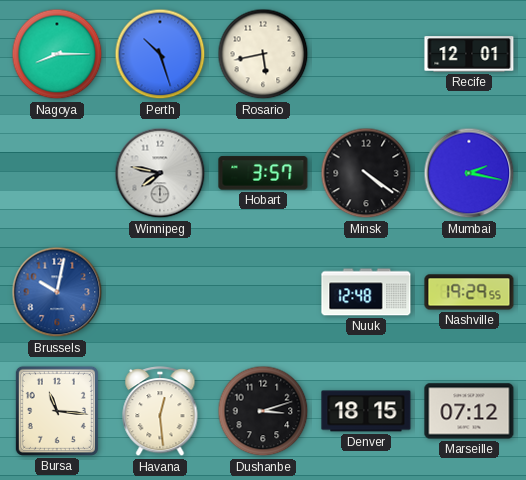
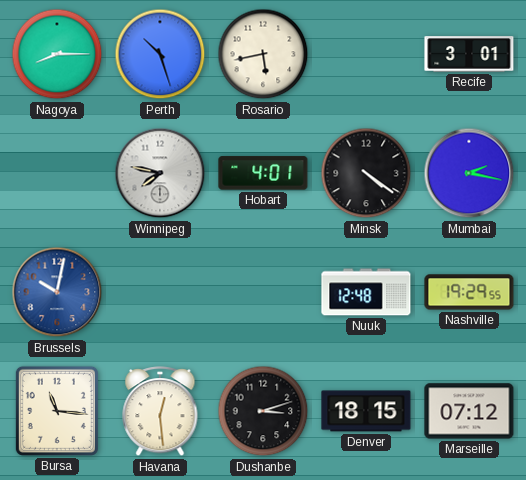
Recife: 12:01 -> 3:01 (469, 54)
Hobart: 3:57 -> 4:01 (263, 173)
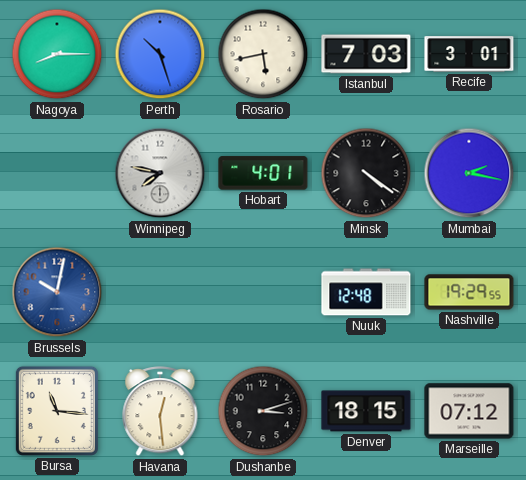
Istanbul: none -> 7:03 (366, 54)
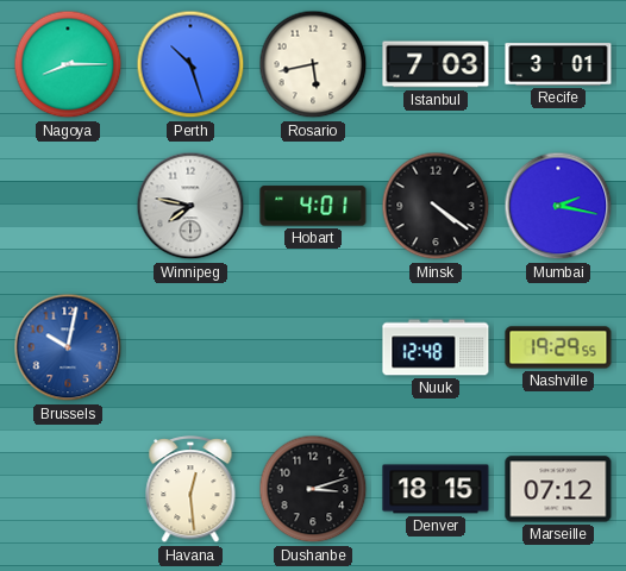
Bursa: 11:16 -> none (57, 411)
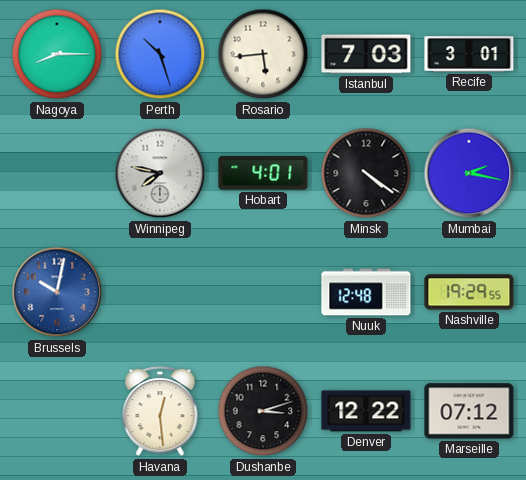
Rosario: 5:43 -> 5:44 (263, 54)
Denver: 18:15 -> 12:22 (366, 411)
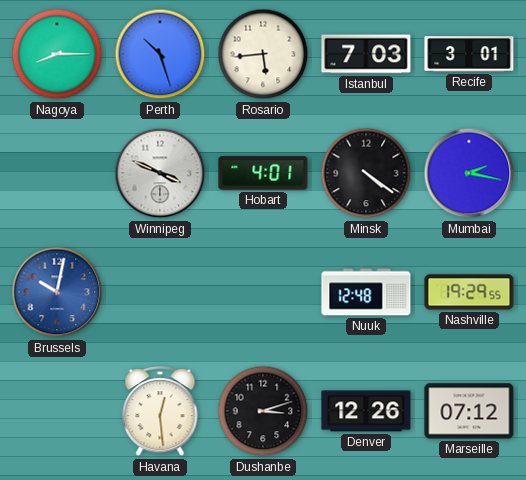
Winnipeg: 7:47 -> 3:49 (160, 173)
Denver: 12:22 -> 12:26 (366, 411)
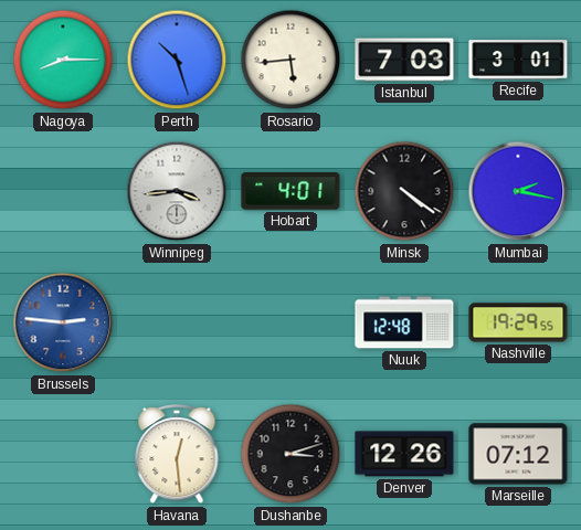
Winnipeg: 3:49 -> 3:44 (177, 191)
Brussels: 10:02 -> 2:46 (63, 322)
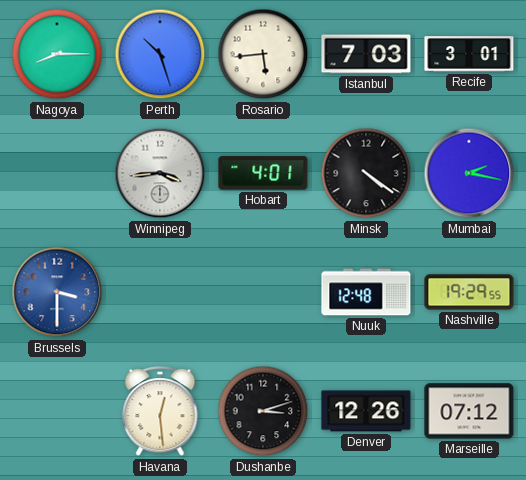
Brussels: 2:46 -> 3:30 (57, 292)
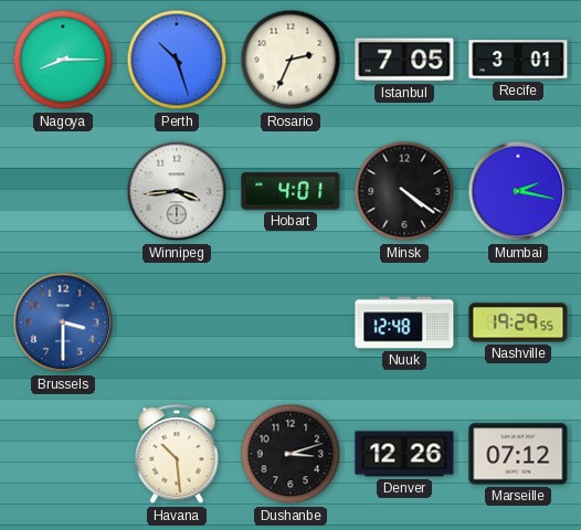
Rosario: 5:44 -> 2:34 (290, 60)
Istanbul: 7:03 -> 7:05 (404, 60)
Havana: 12:29 -> 10:29 (177, 455)
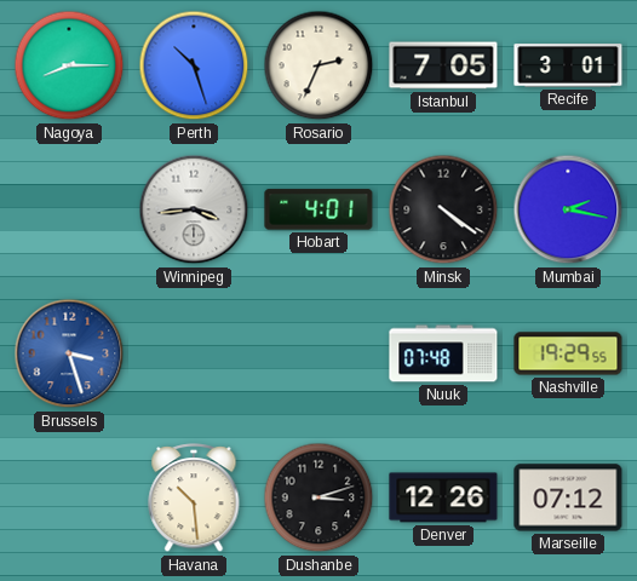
Brussels: 3:30 -> 3:27 (69, 353)
Nuuk: 12:48 -> 07:48 (443, 353)
